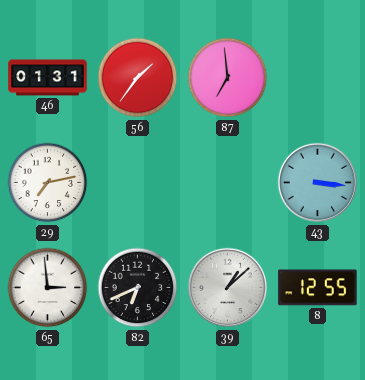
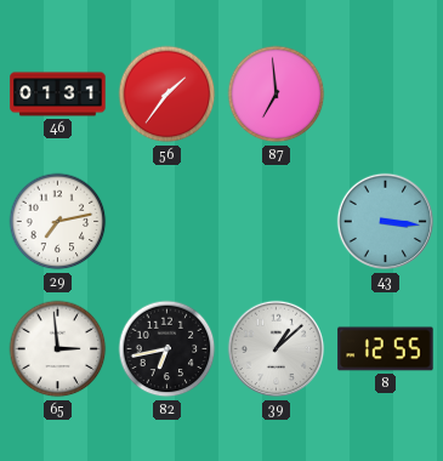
82: 6:41 -> 6:43 (167, 349)
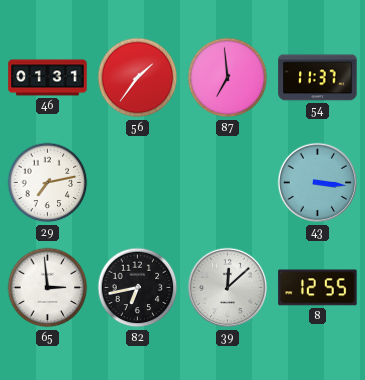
54: none -> 11:37 (318, 78)
39: 1:08 -> 12:08 (228, 288)
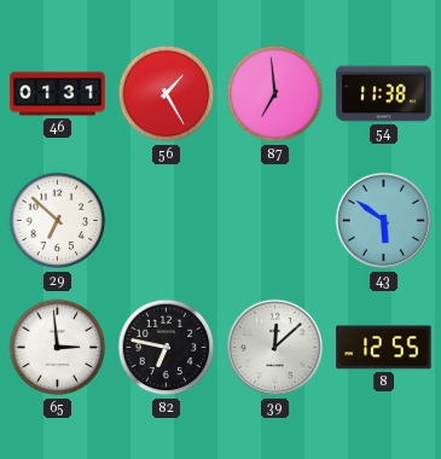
56: 1:36 -> 1:25 (167, 94)
54: 11:37 -> 11:38 (384, 94)
29: 7:13 -> 6:52 (58, 221)
43: 3:16 -> 5:51 (384, 221)
82: 6:43 -> 6:47 (167, 348)
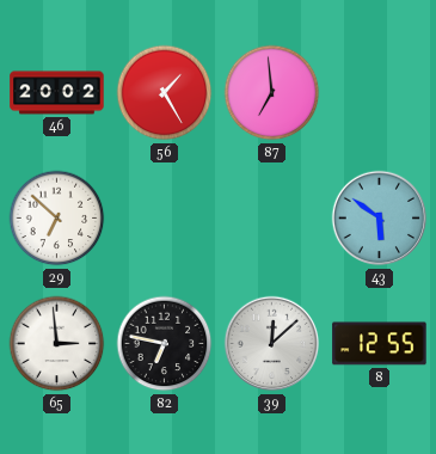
46: 01:31 -> 20:02 (57, 93)
54: 11:38 -> none (384, 94)
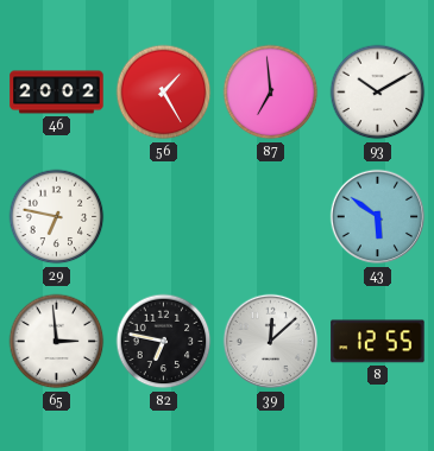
93: none -> 10:10 (378, 93)
29: 6:52 -> 6:47 (57, 217)
